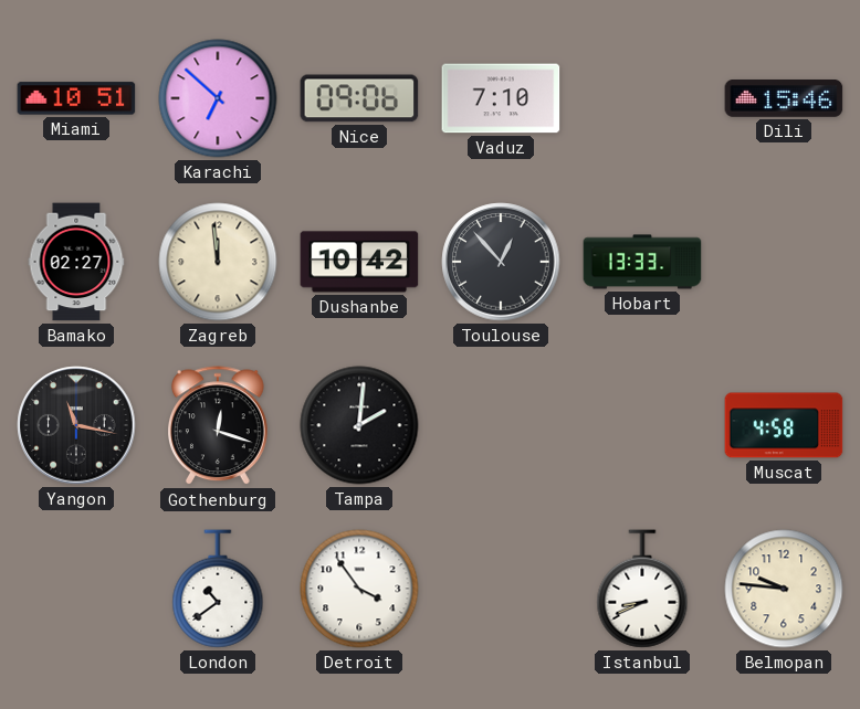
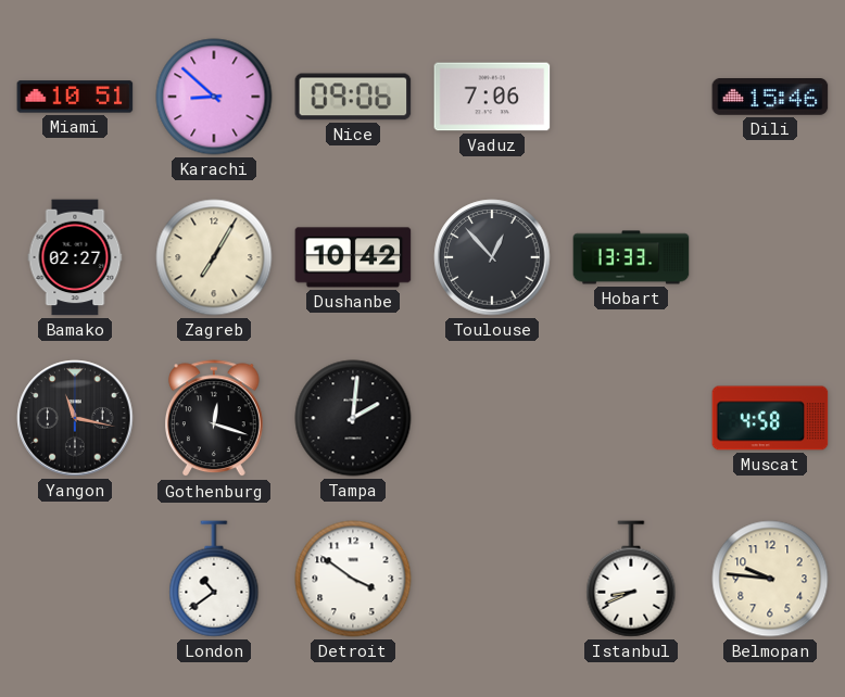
Karachi: 6:52 -> 8:52 (214, 97)
Vaduz: 7:10 -> 7:06 (492, 97)
Zagreb: 11:59 -> 7:05 (214, 257)
Detroit: 3:54 -> 3:51 (353, 579)
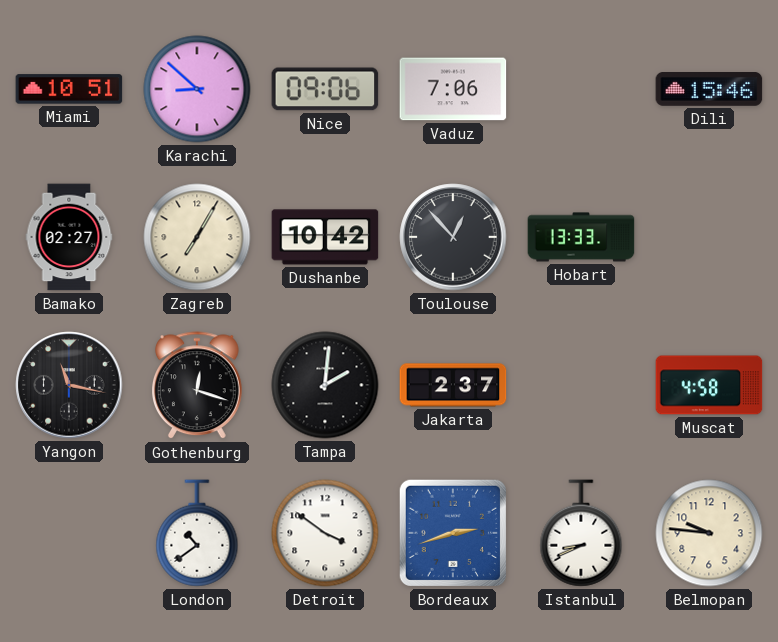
Jakarta: none -> 2:37 (453, 385)
Bordeaux: none -> 2:42 (453, 533)
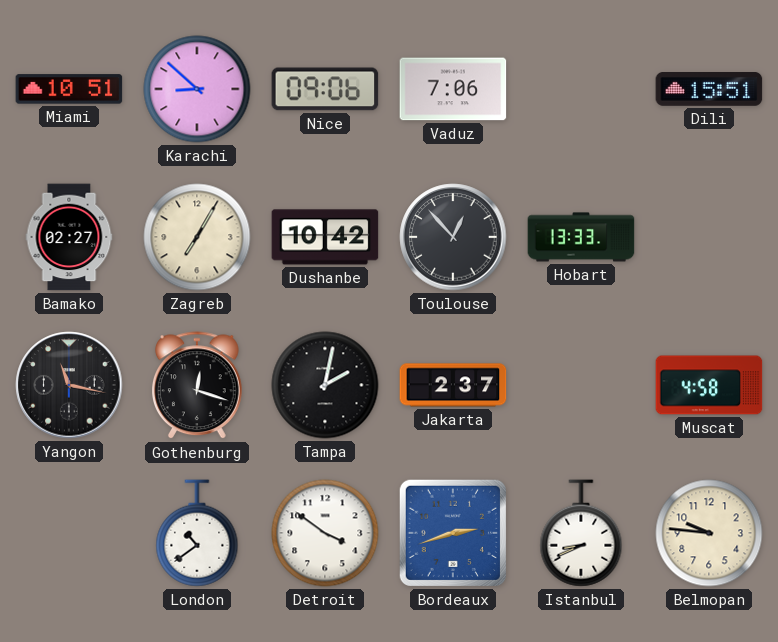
Dili: 15:46 -> 15:51 (709, 90)
Tampa: 2:01 -> 2:02 (325, 385)
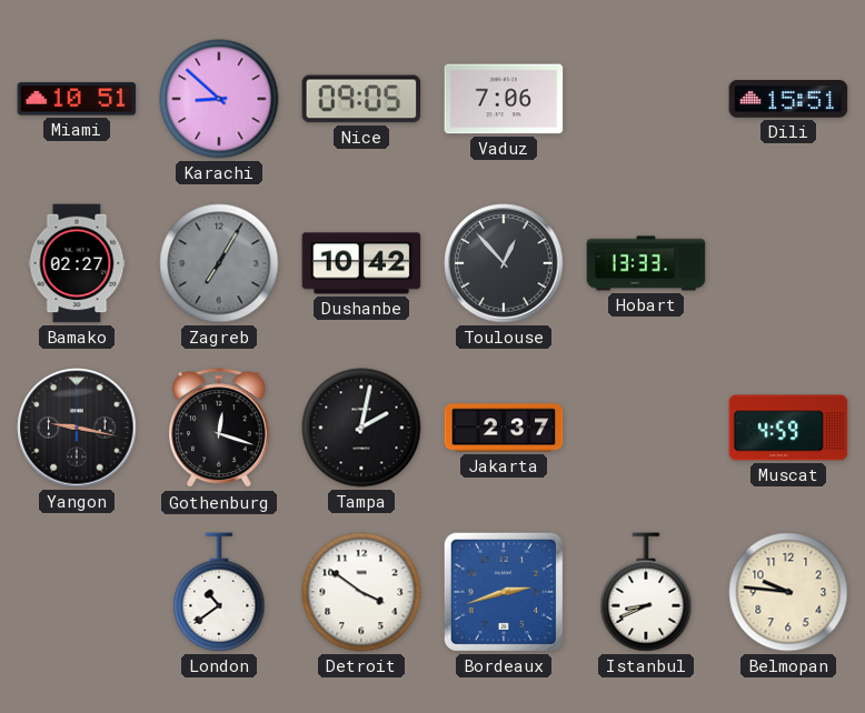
Nice: 09:06 -> 09:05 (361, 99)
Zagreb dial: cream -> grey (219, 263)
Yangon: 11:17 -> 9:17 (77, 428)
Muscat: 4:58 -> 4:59 (788, 428)
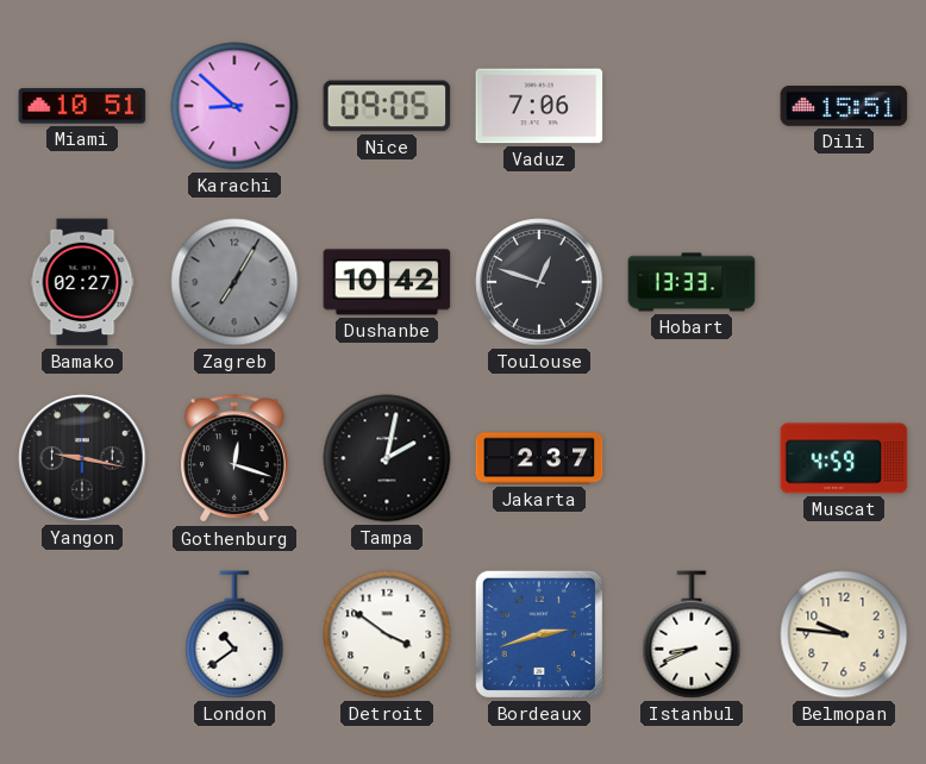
Toulouse: 12:53 -> 12:48 (539, 282)
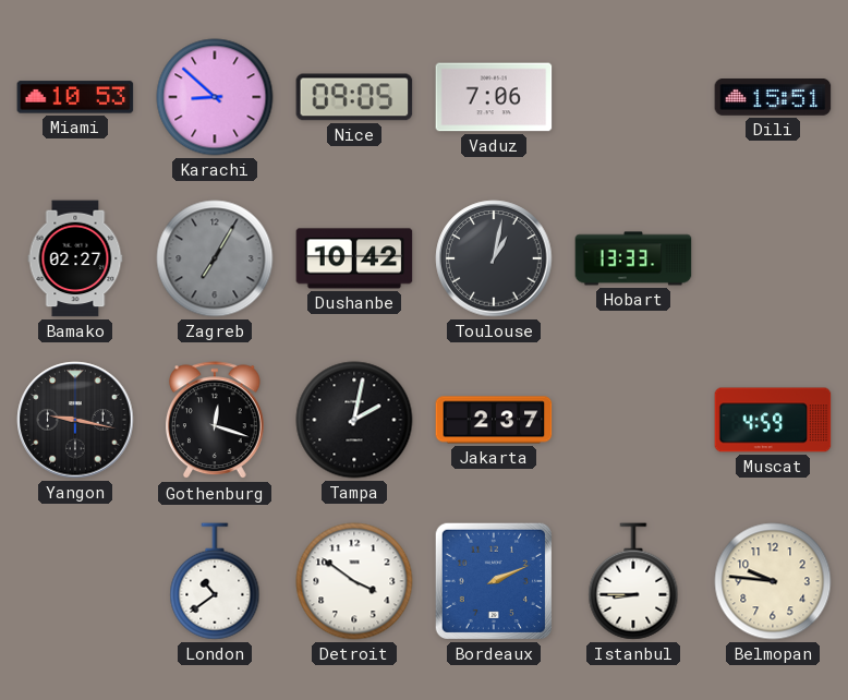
Miami: 10:51 -> 10:53 (75, 97)
Toulouse: 12:48 -> 1:02 (494, 258)
Bordeaux: 2:42 -> 2:11 (494, 581)
Istanbul: 8:41 -> 8:45 (633, 581)
